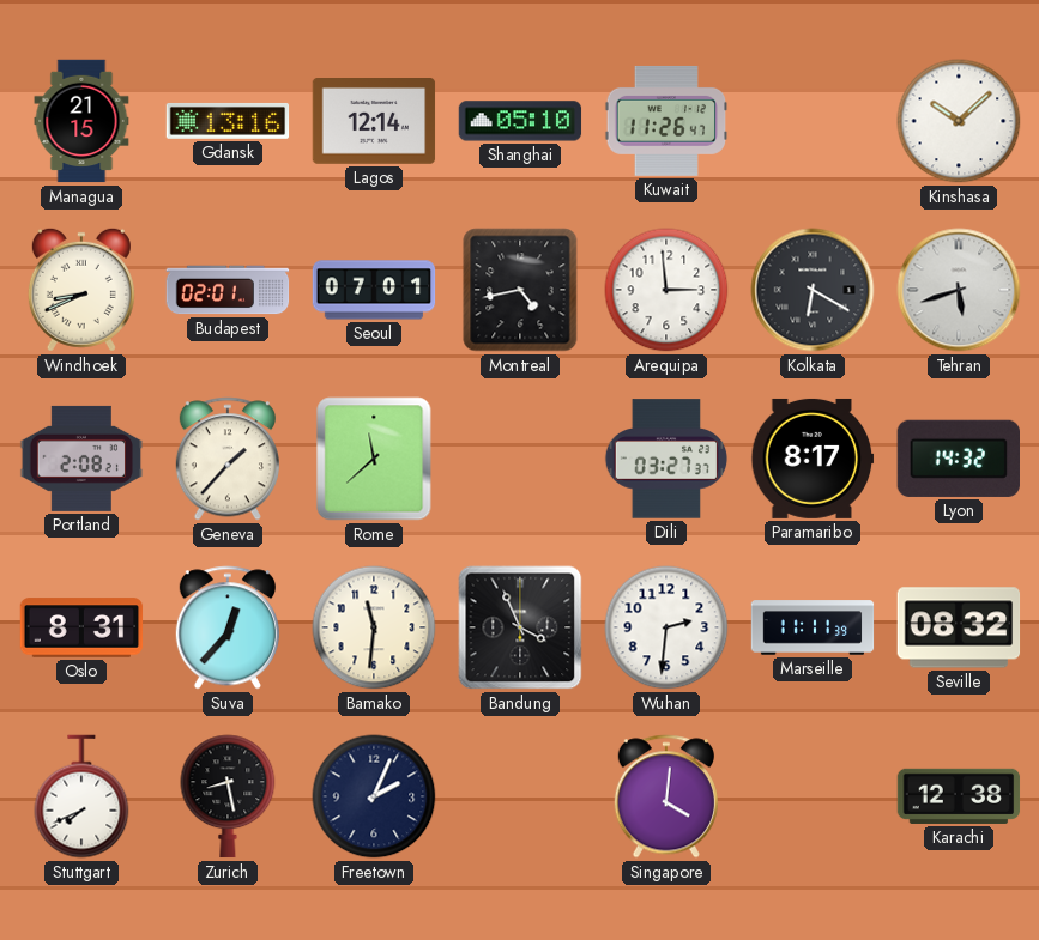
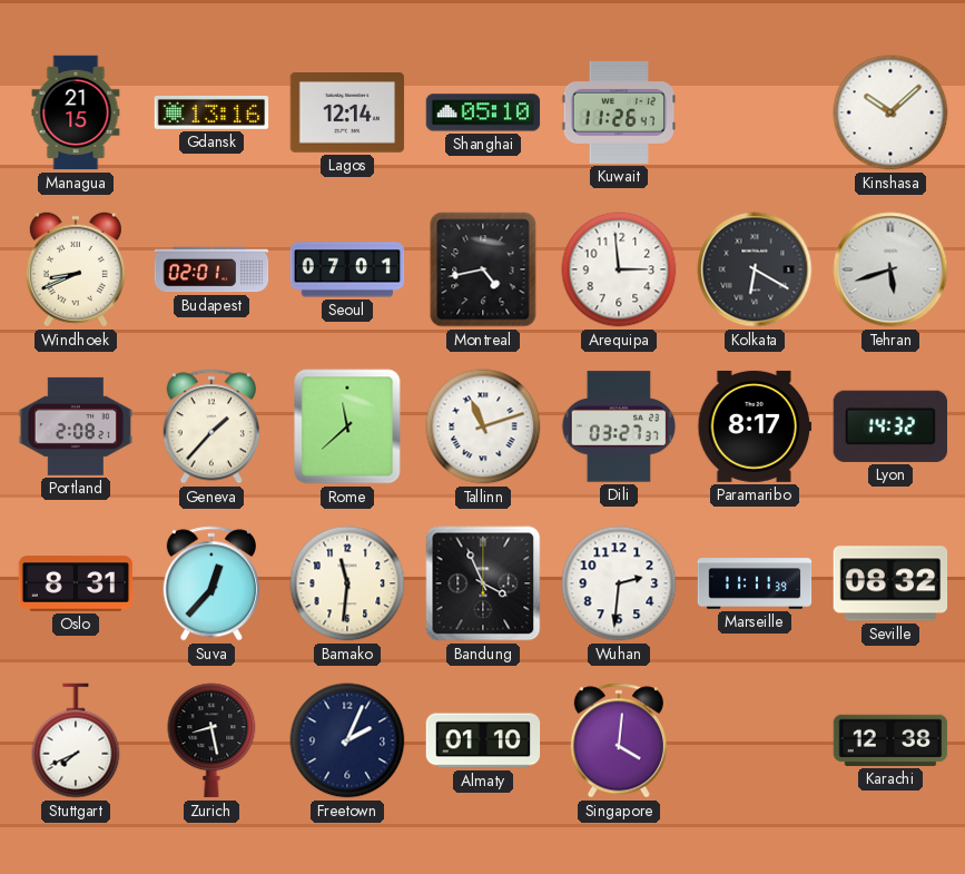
Tallinn: none -> 11:12 (483, 426)
Almaty: none -> 01:10 (483, 740)
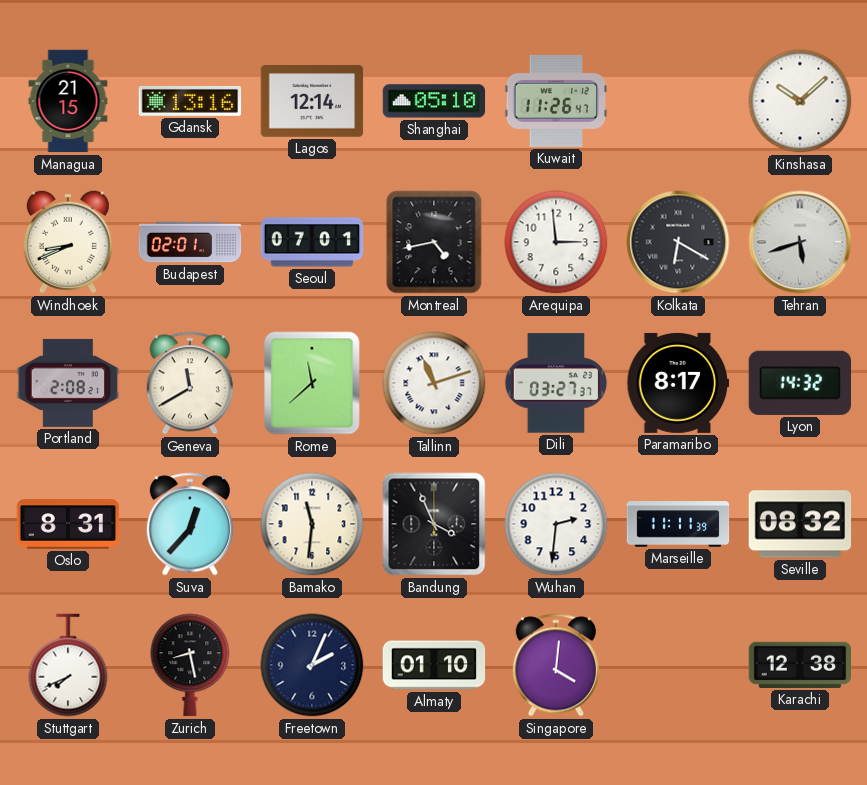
Geneva: 1:37 -> 11:40 (190, 383)
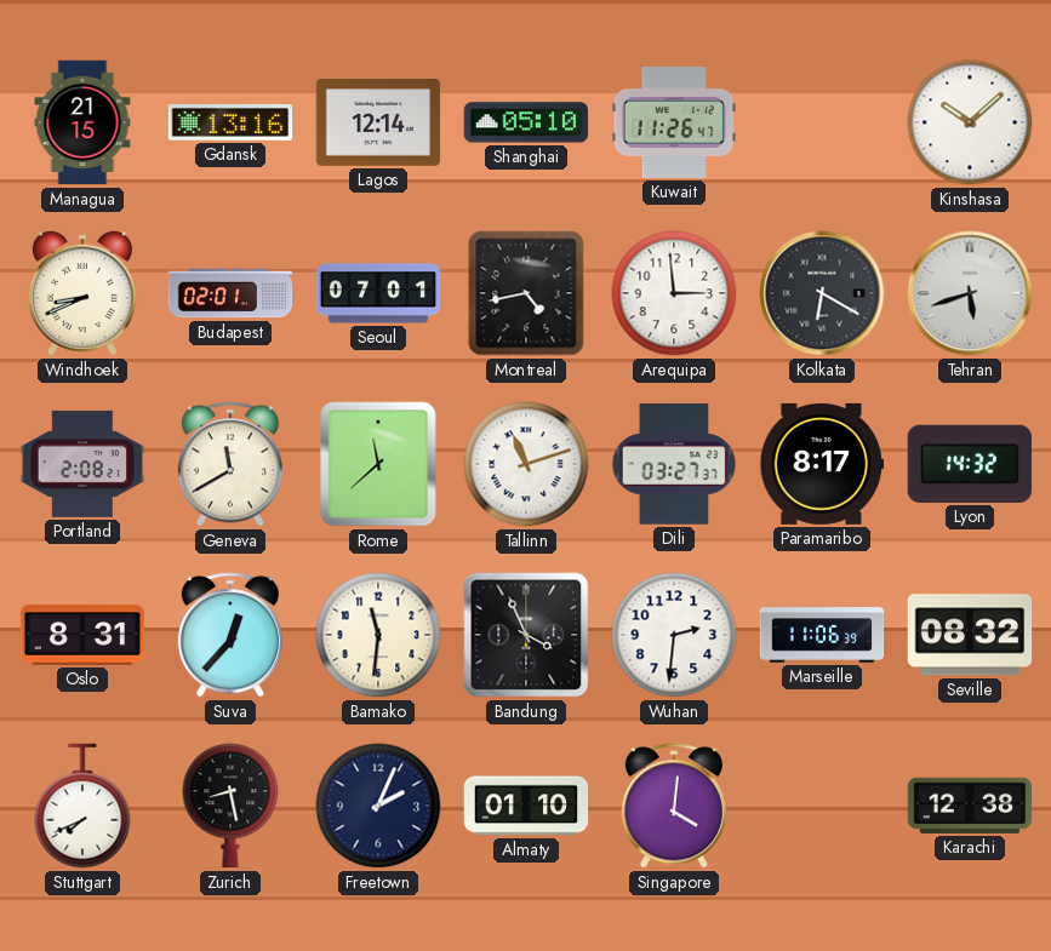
Marseille: 11:11 -> 11:06 (822, 635)
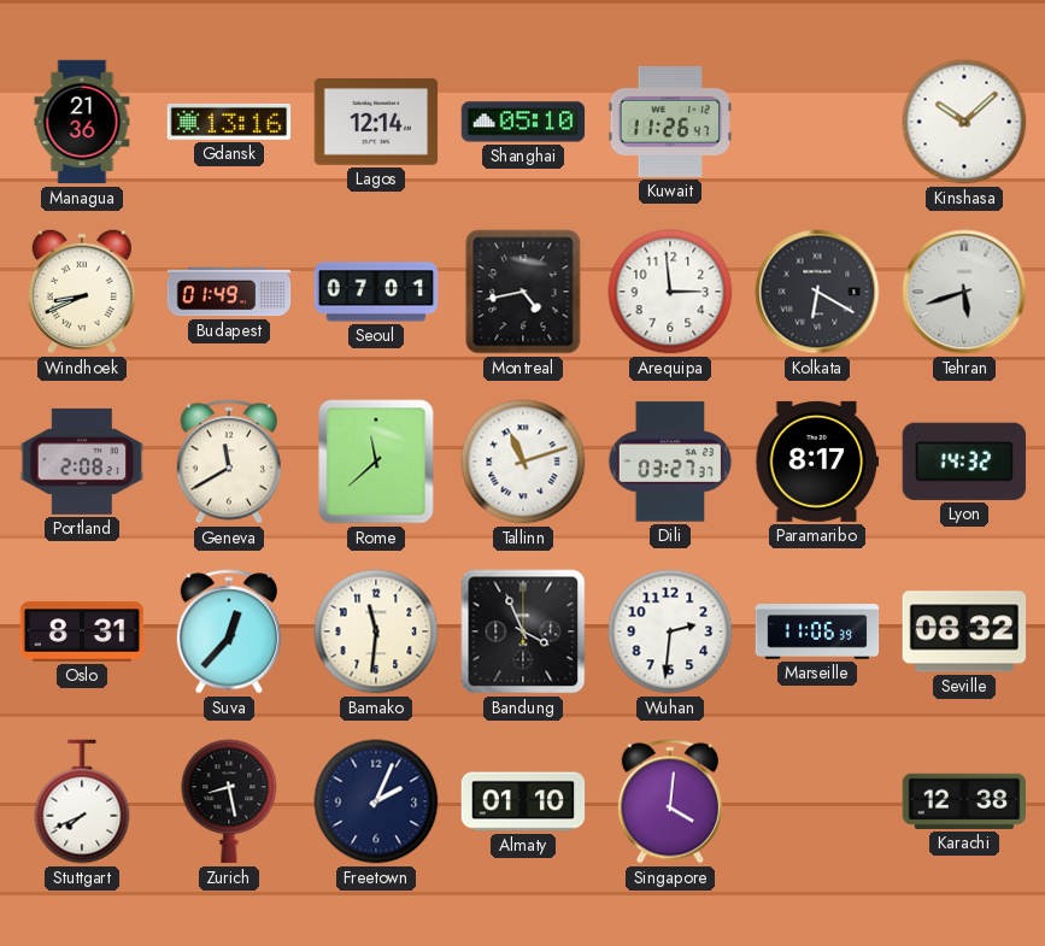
Managua: 21:15 -> 21:36 (82, 122)
Budapest: 02:01 -> 01:49 (229, 292)
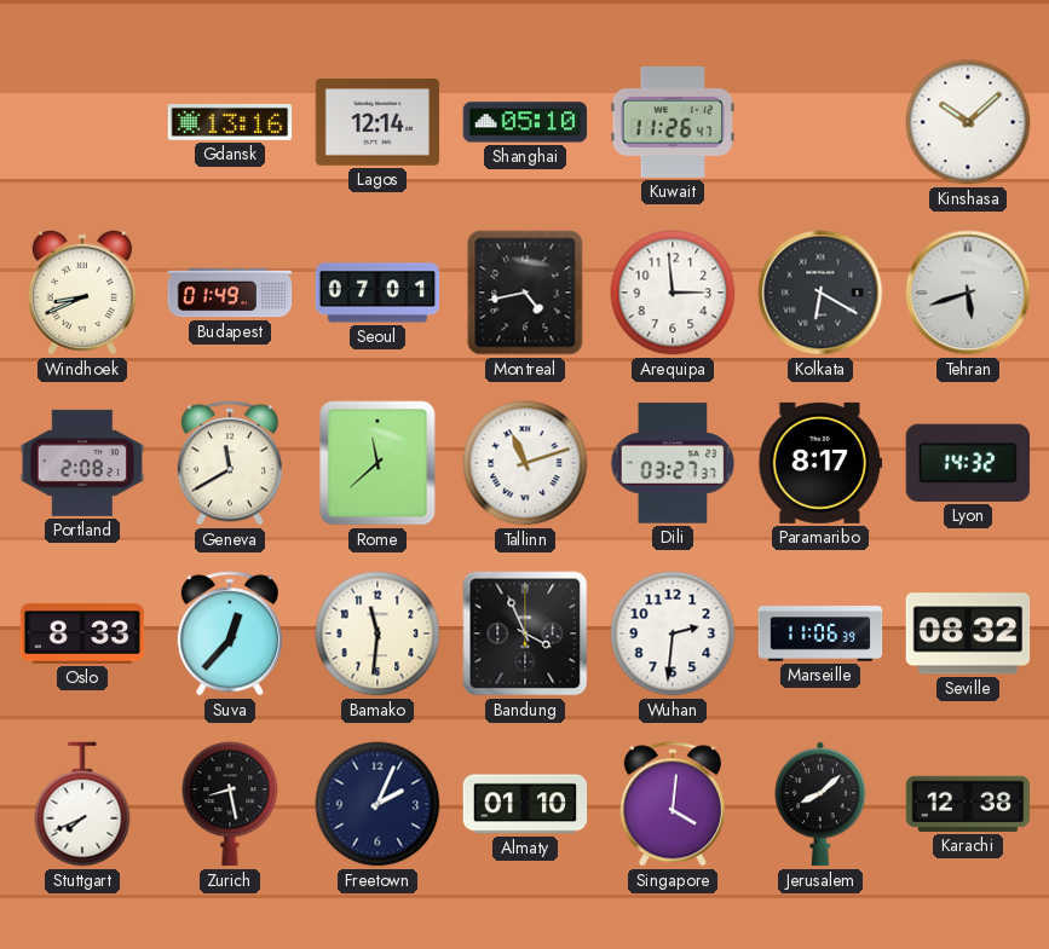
Managua: 21:36 -> none (82, 122)
Oslo: 8:31 -> 8:33 (82, 633)
Jerusalem: none -> 8:08 (820, 804)
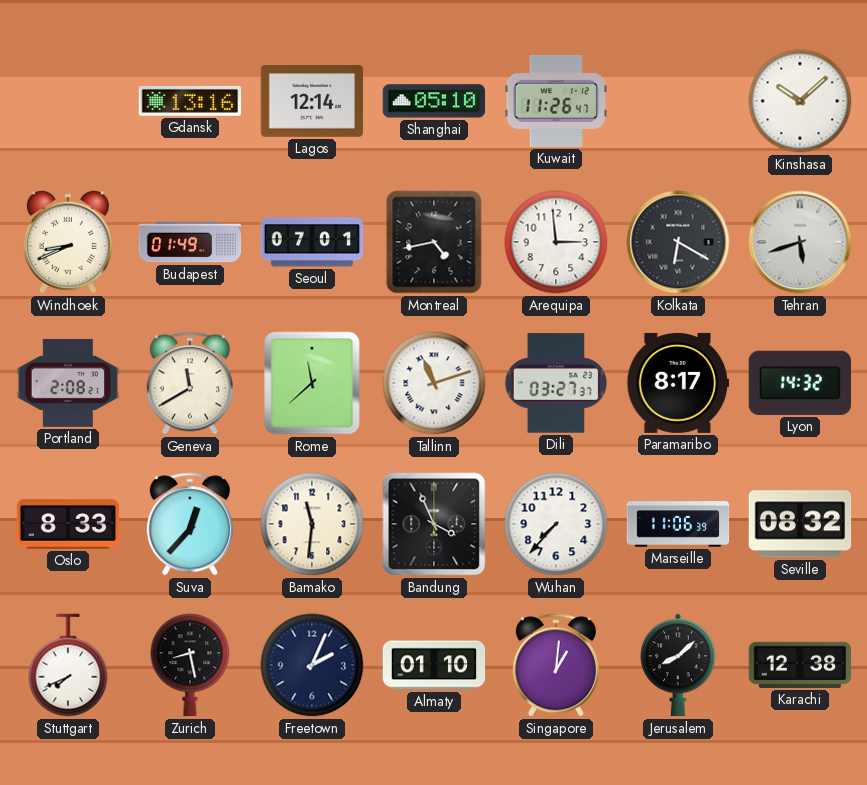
Wuhan: 2:31 -> 7:37 (556, 524)
Singapore: 4:01 -> 1:01 (556, 665)
